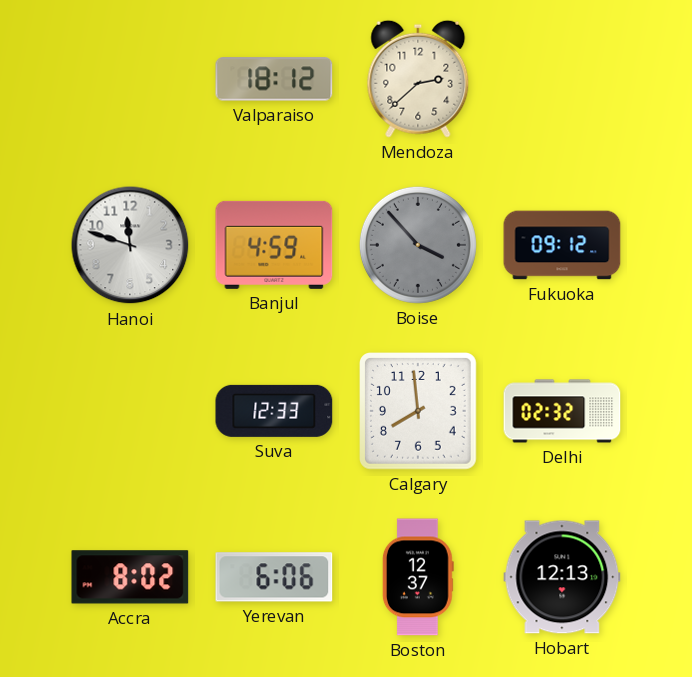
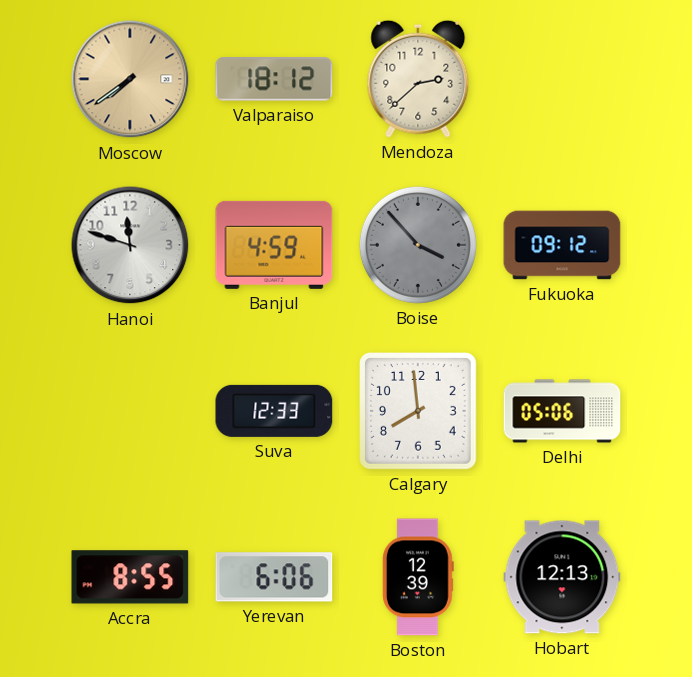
Moscow: none -> 7:39 (130, 79)
Delhi: 02:32 -> 05:06 (562, 411)
Accra: 8:02 -> 8:55 (130, 577)
Boston: 12:37 -> 12:39 (418, 577)
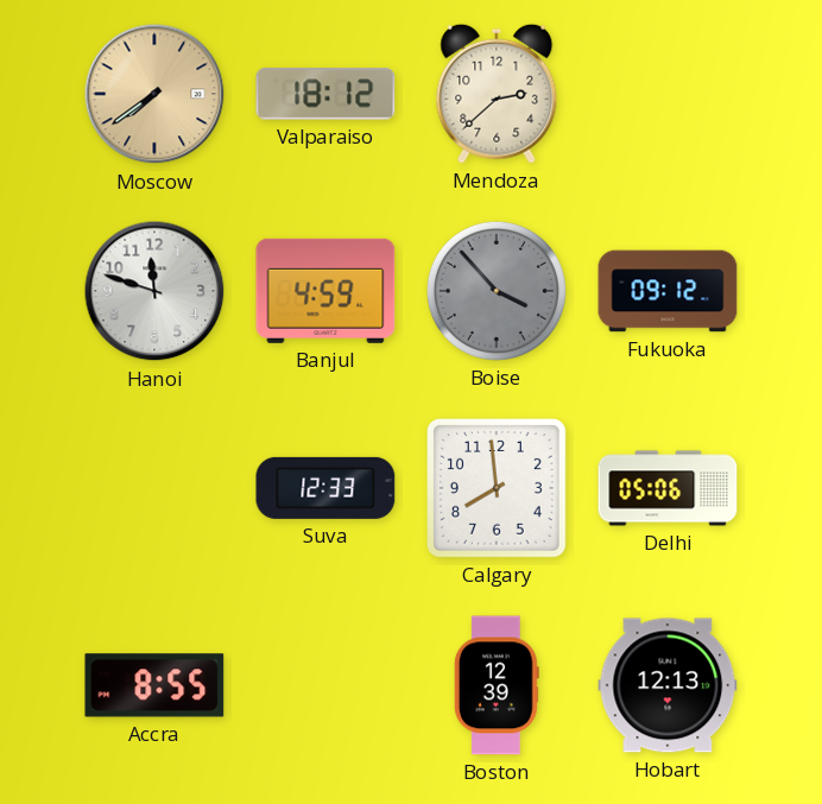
Yerevan: 6:06 -> none (274, 577)
